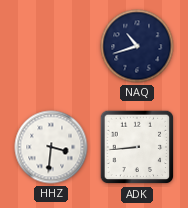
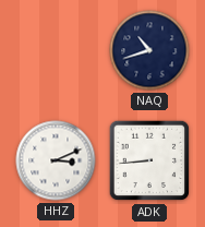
HHZ: 3:31 -> 3:11 (56, 160)
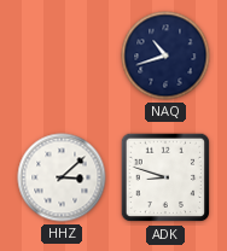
HHZ: 3:11 -> 3:08 (62, 177)
ADK: 8:44 -> 8:48 (165, 177)
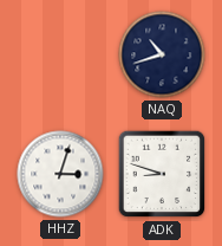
HHZ: 3:08 -> 3:03 (60, 174)
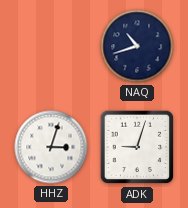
ADK: 8:48 -> 9:03 (137, 147)
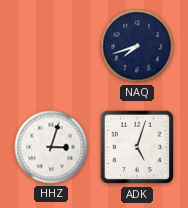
NAQ: 10:42 -> 7:42 (137, 46)
ADK: 9:03 -> 5:03 (137, 147)
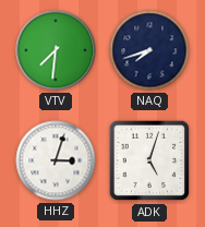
VTV: none -> 7:31 (56, 50)
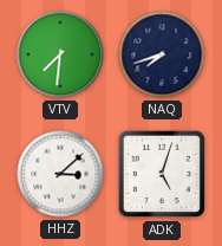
HHZ: 3:03 -> 3:08 (60, 174)
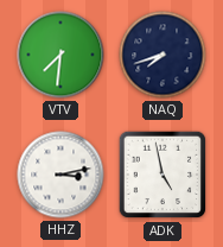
HHZ: 3:08 -> 3:13 (60, 175)
ADK: 5:03 -> 4:58 (163, 175)
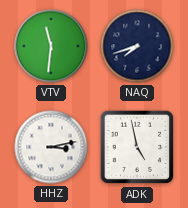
VTV: 7:31 -> 11:31 (51, 46)
